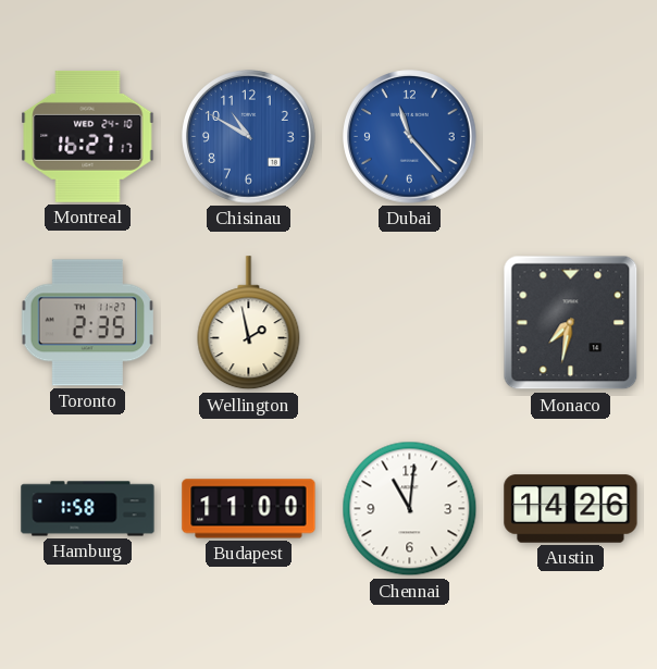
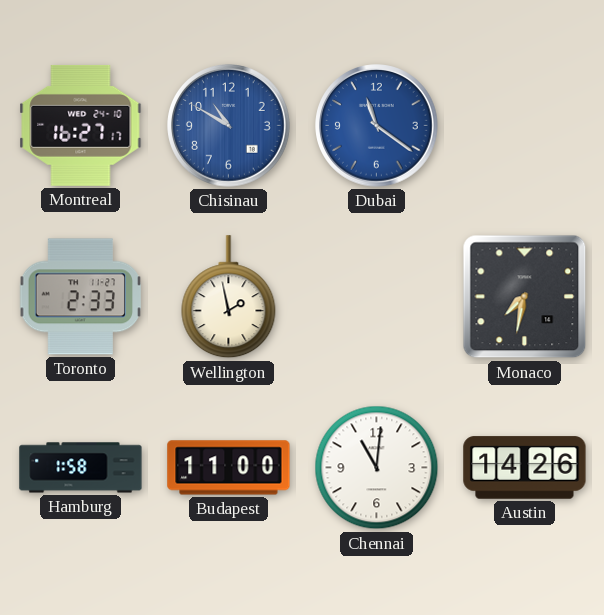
Dubai: 11:23 -> 11:21 (377, 126)
Toronto: 2:35 -> 2:33 (81, 297)
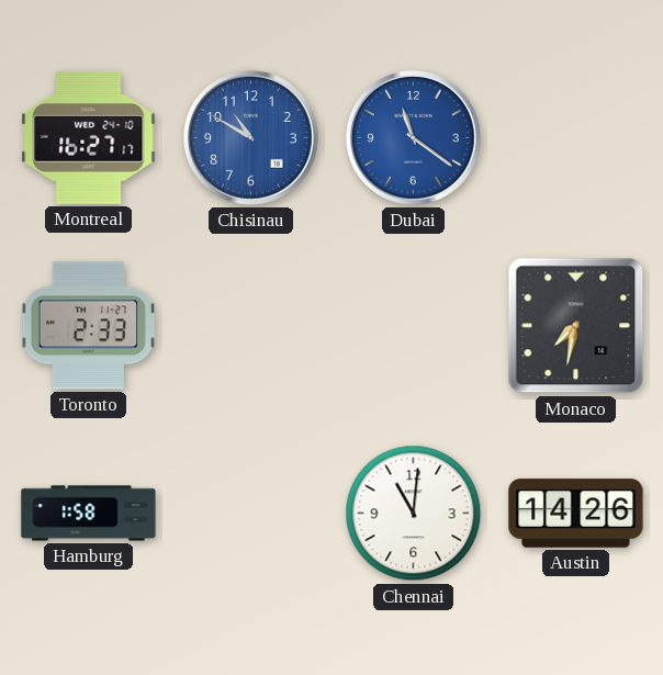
Wellington: 1:58 -> none (229, 297)
Budapest: 11:00 -> none (229, 468)
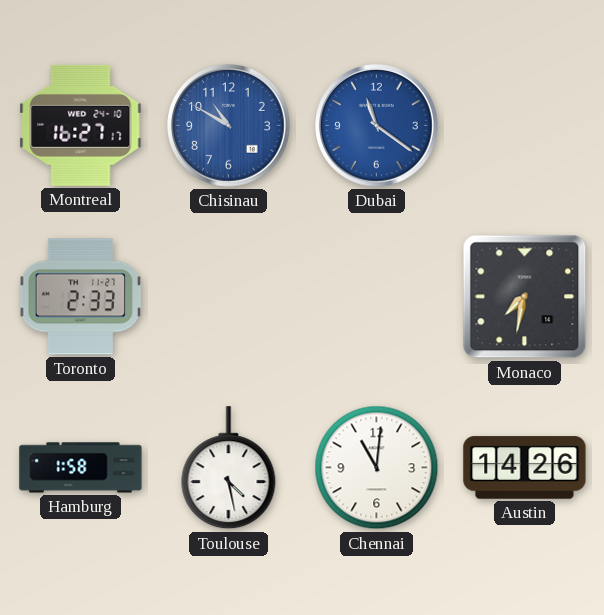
Toulouse: none -> 4:28 (229, 468)
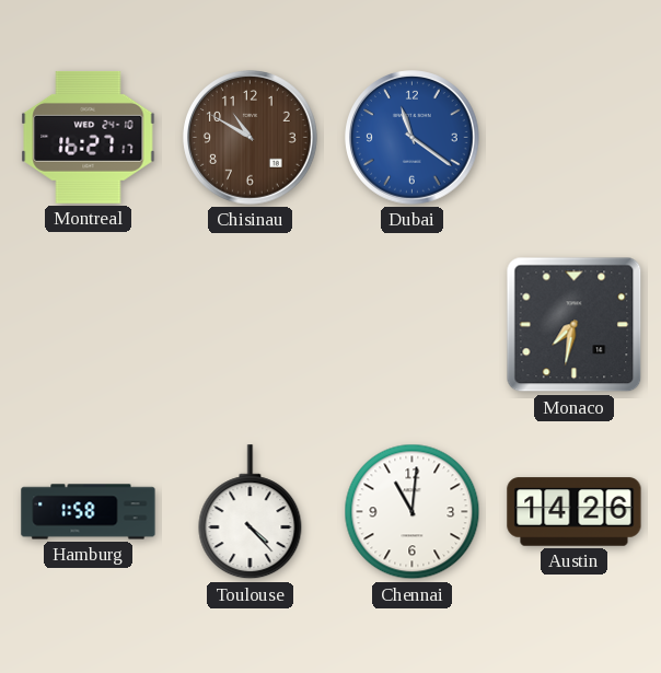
Chisinau dial: blue -> brown (251, 138)
Toronto: 2:33 -> none (81, 297)
Toulouse: 4:28 -> 4:23 (251, 512)
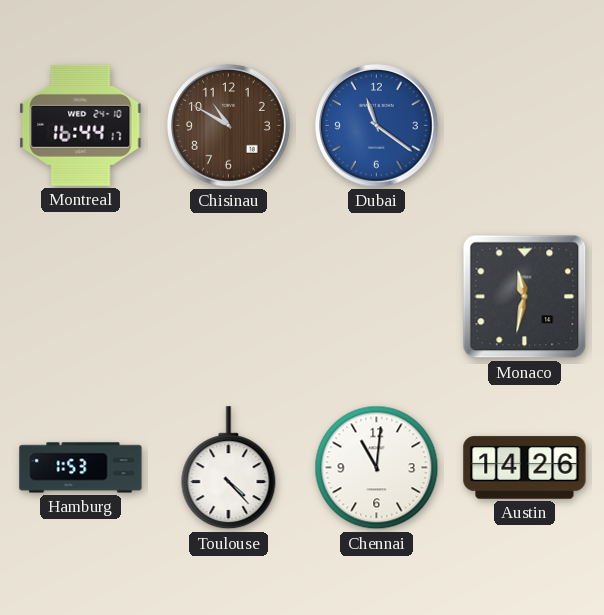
Montreal: 16:27 -> 16:44 (81, 125)
Monaco: 7:32 -> 11:32 (525, 297)
Hamburg: 1:58 -> 1:53 (81, 468)
